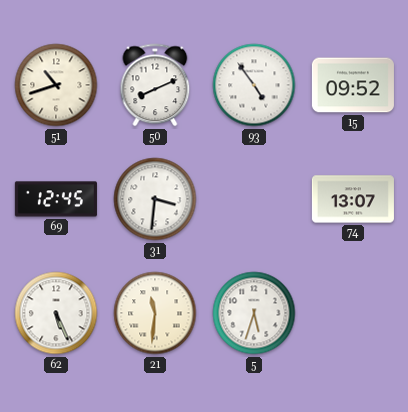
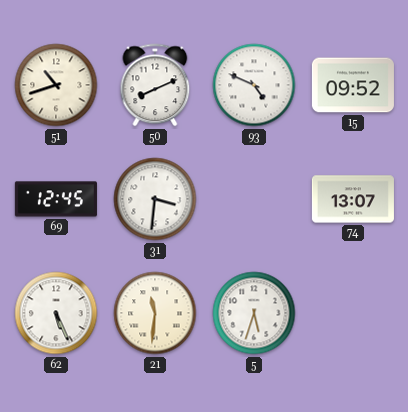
93: 4:54 -> 4:49 (254, 85)
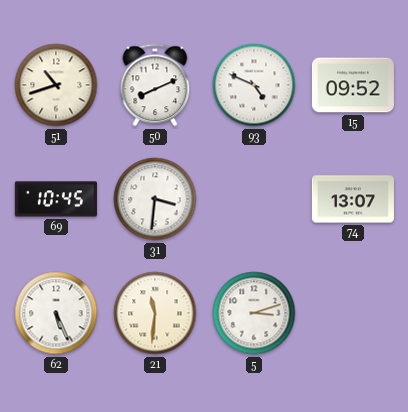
69: 12:45 -> 10:45 (56, 199)
5: 5:33 -> 3:12 (254, 313)
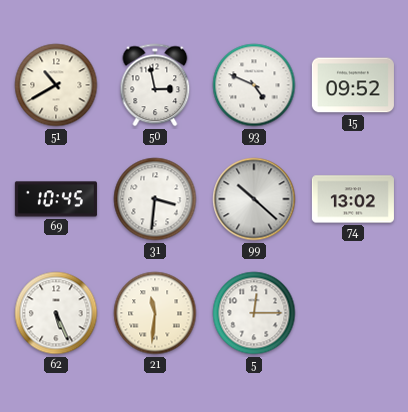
51: 10:42 -> 10:40 (56, 85)
50: 8:11 -> 2:58 (155, 85)
99: none -> 10:22 (254, 199)
74: 13:07 -> 13:02 (353, 199)
5: 3:12 -> 12:15 (254, 313)
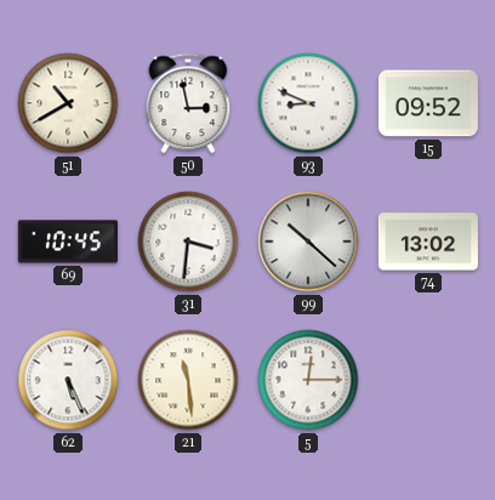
93: 4:49 -> 8:49 (308, 103)
21: 11:31 -> 11:29 (188, 380)
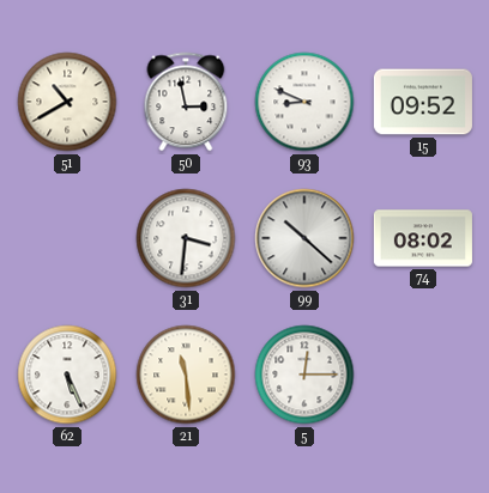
69: 10:45 -> none (68, 242)
74: 13:02 -> 08:02 (423, 238)
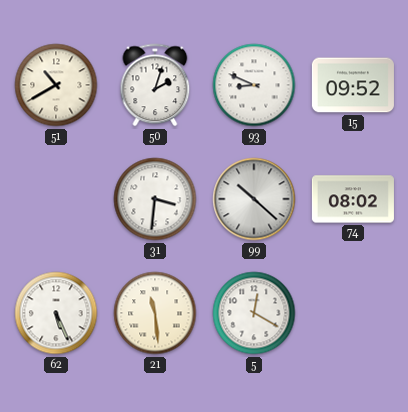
50: 2:58 -> 2:03 (155, 85)
5: 12:15 -> 12:20 (254, 313)
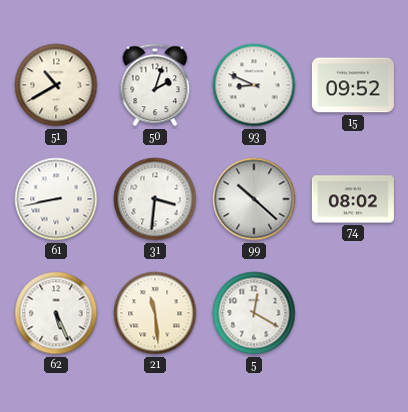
61: none -> 8:43 (56, 199)
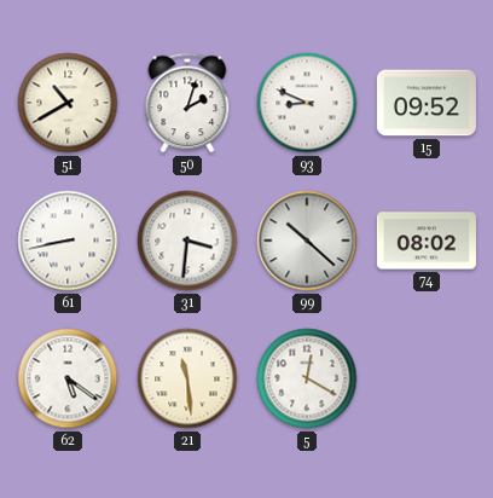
62: 5:26 -> 5:21 (68, 378)
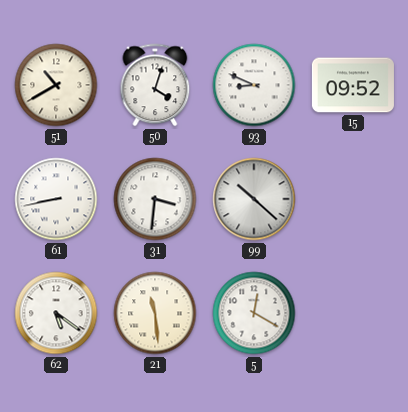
50: 2:03 -> 4:03 (155, 85)
74: 08:02 -> none (427, 241)
